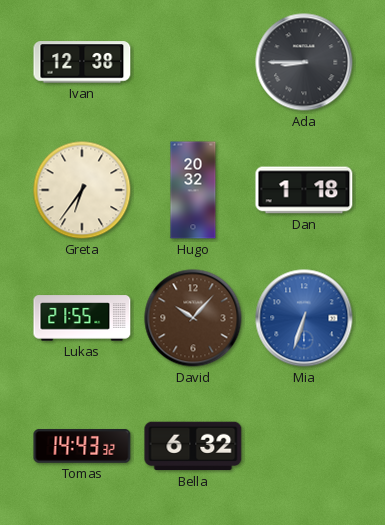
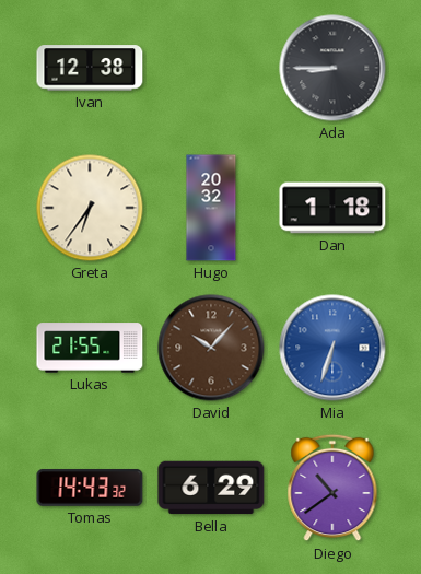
Bella: 6:32 -> 6:29 (211, 488)
Diego: none -> 10:39 (332, 488)
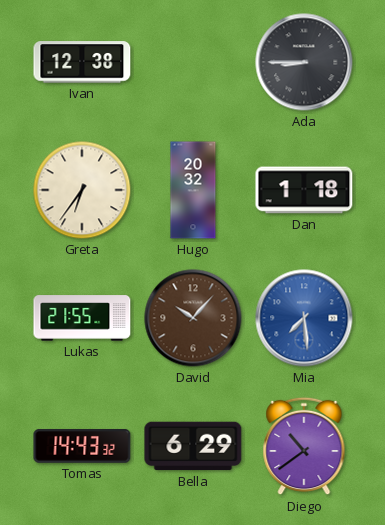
Mia: 6:33 -> 7:29 (304, 318)
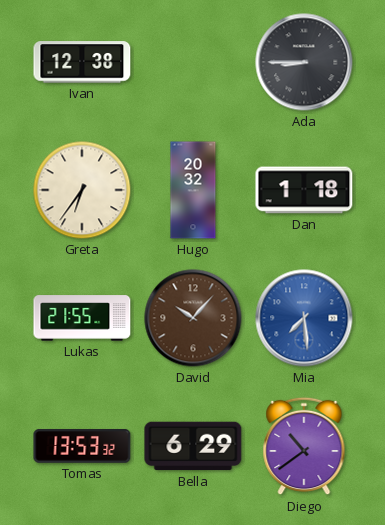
Tomas: 14:43 -> 13:53 (82, 446)
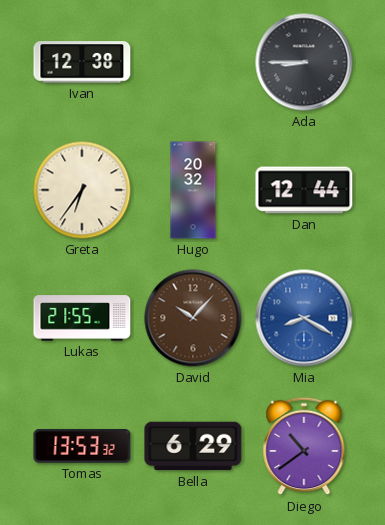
Dan: 1:18 -> 12:44 (304, 190)
Mia: 7:29 -> 8:20 (304, 318)
